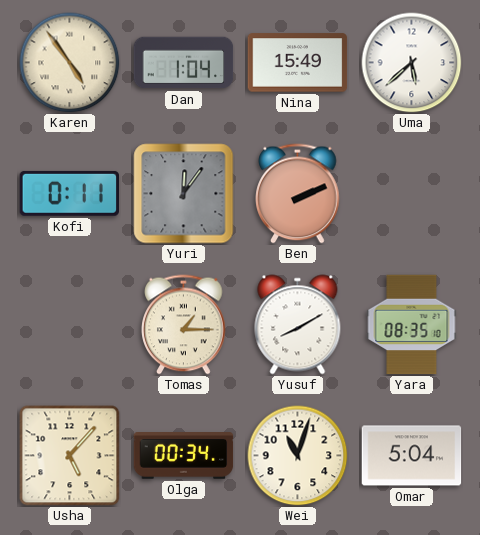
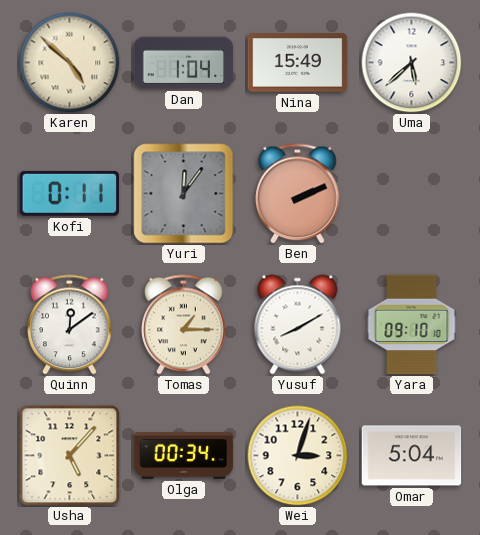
Karen: 4:54 -> 4:52 (70, 63)
Quinn: none -> 12:09 (70, 325)
Yara: 08:35 -> 09:10 (412, 325)
Wei: 11:03 -> 3:03 (298, 456)
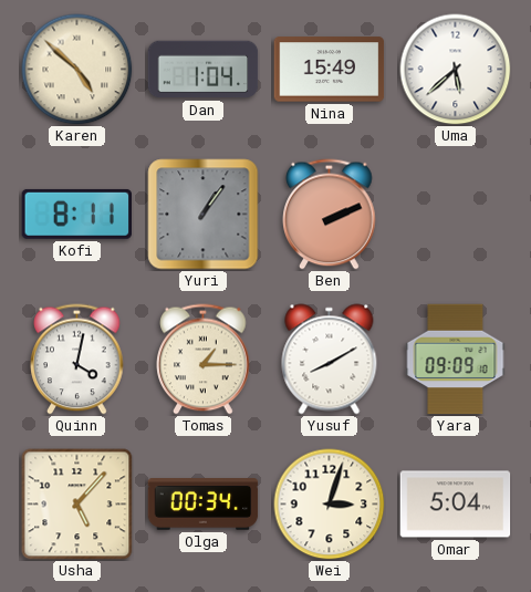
Kofi: 0:11 -> 8:11 (76, 214)
Yuri: 12:06 -> 1:06 (204, 215)
Quinn: 12:09 -> 4:02 (77, 360)
Yara: 09:10 -> 09:09 (456, 360)
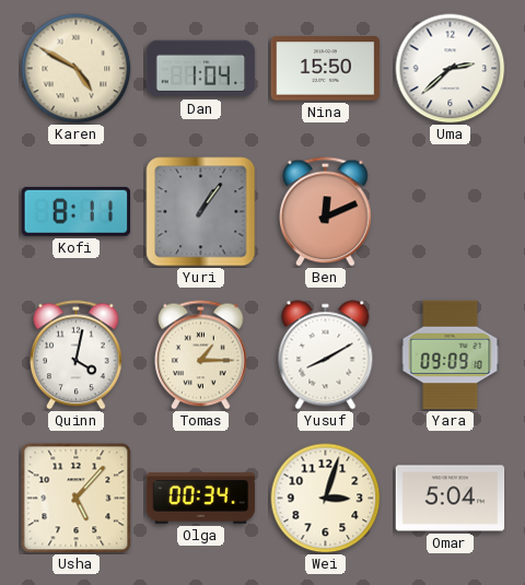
Karen: 4:52 -> 4:50 (77, 69)
Nina: 15:49 -> 15:50 (326, 69)
Uma: 5:38 -> 2:38 (451, 69)
Ben: 2:11 -> 12:11 (326, 212)
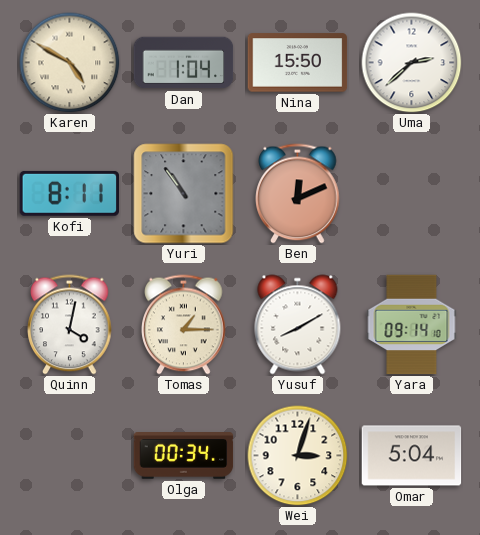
Yuri: 1:06 -> 10:54 (184, 194)
Yara: 09:09 -> 09:14 (412, 325)
Usha: 5:07 -> none (77, 499)
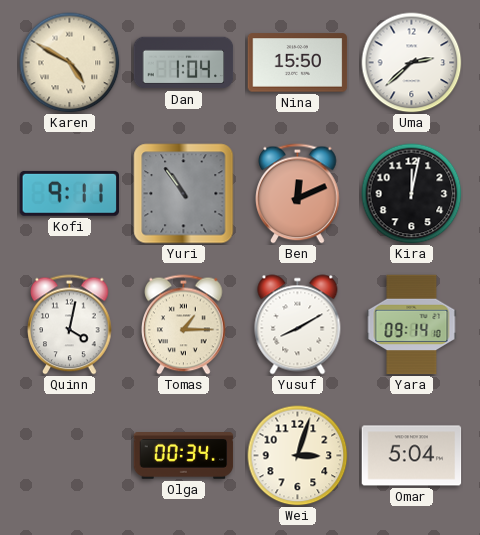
Kofi: 8:11 -> 9:11 (69, 193)
Kira: none -> 12:02 (412, 194)
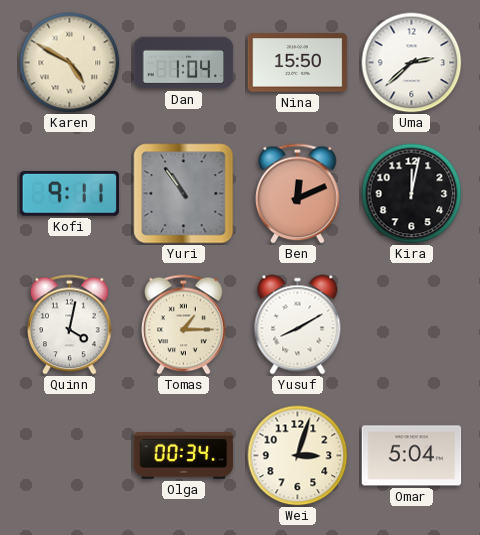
Yara: 09:14 -> none (412, 325)
